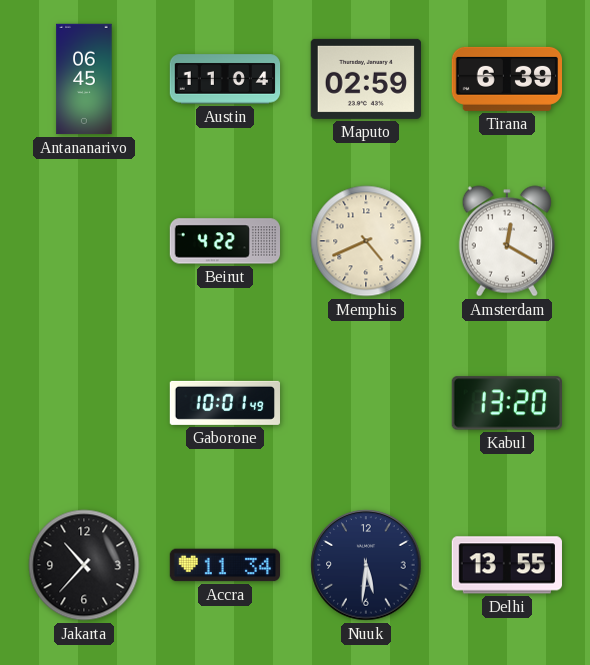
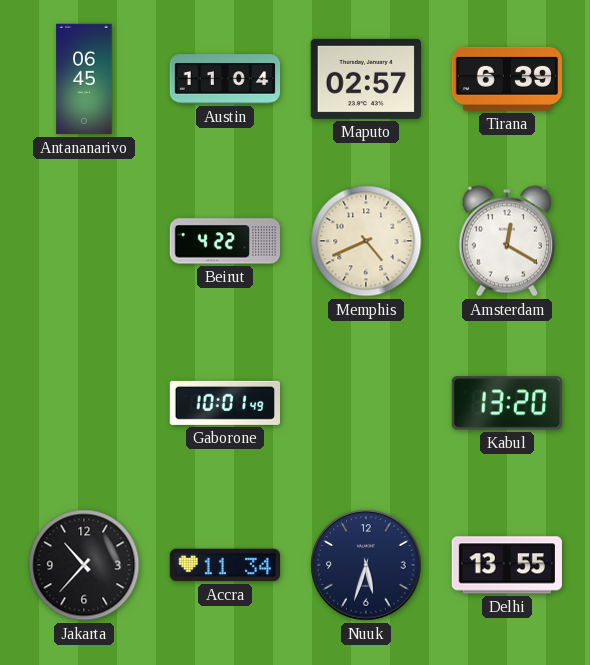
Maputo: 02:59 -> 02:57 (365, 79)
Nuuk: 5:31 -> 5:33 (366, 565)
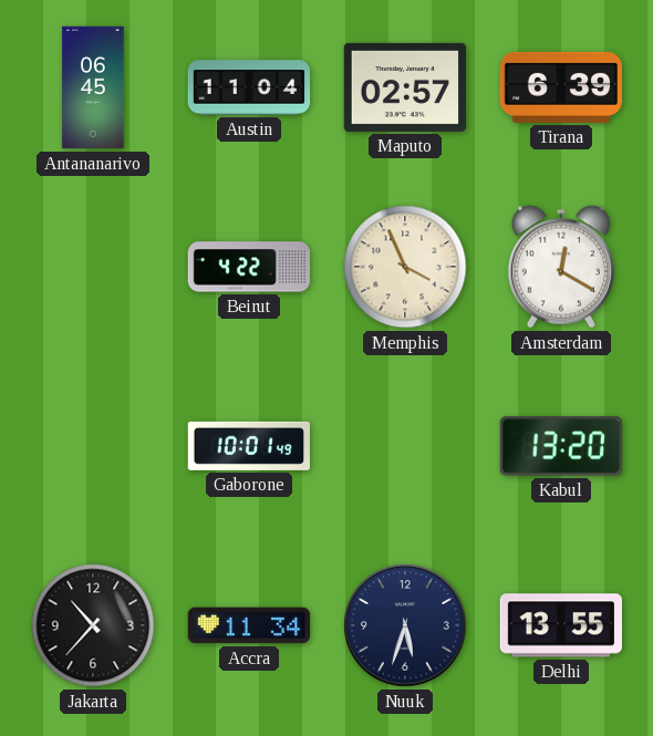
Memphis: 4:41 -> 3:56 (405, 267)
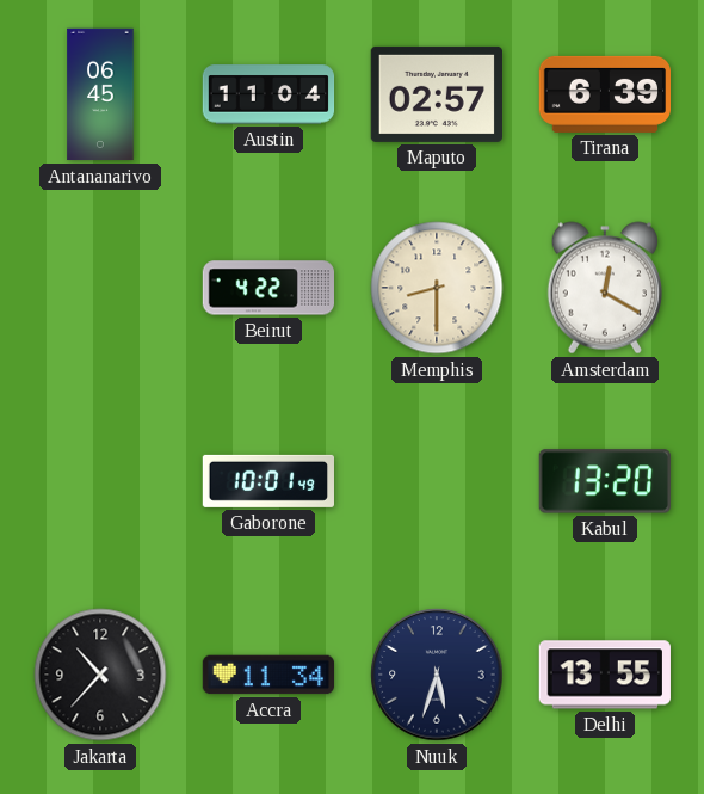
Memphis: 3:56 -> 8:30 (437, 288)
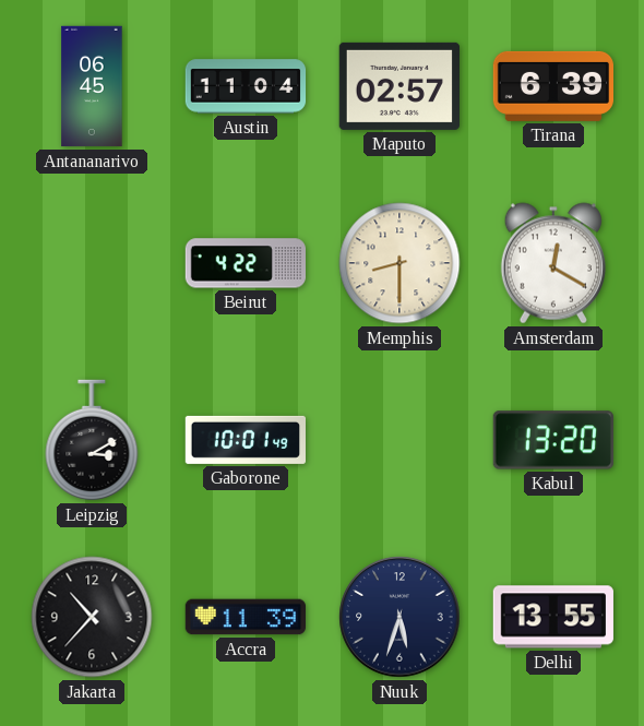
Leipzig: none -> 3:10 (92, 440)
Accra: 11:34 -> 11:39 (246, 617)
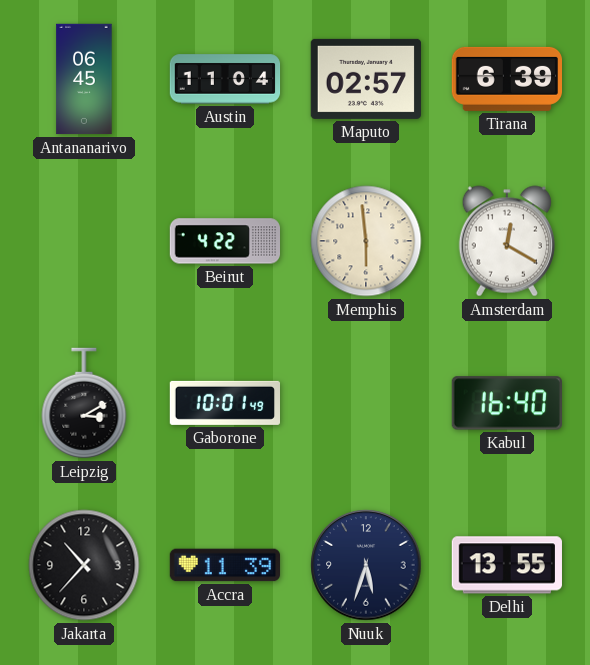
Memphis: 8:30 -> 5:59 (366, 241)
Kabul: 13:20 -> 16:40 (507, 403)
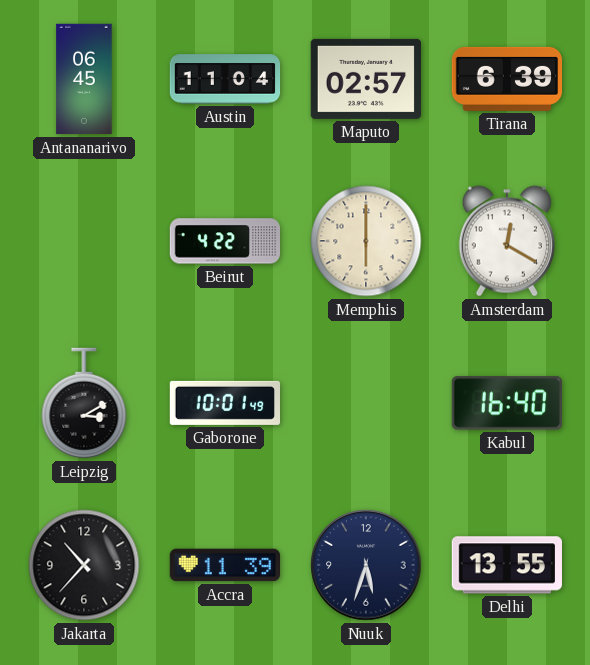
Memphis: 5:59 -> 6:00 (366, 241)
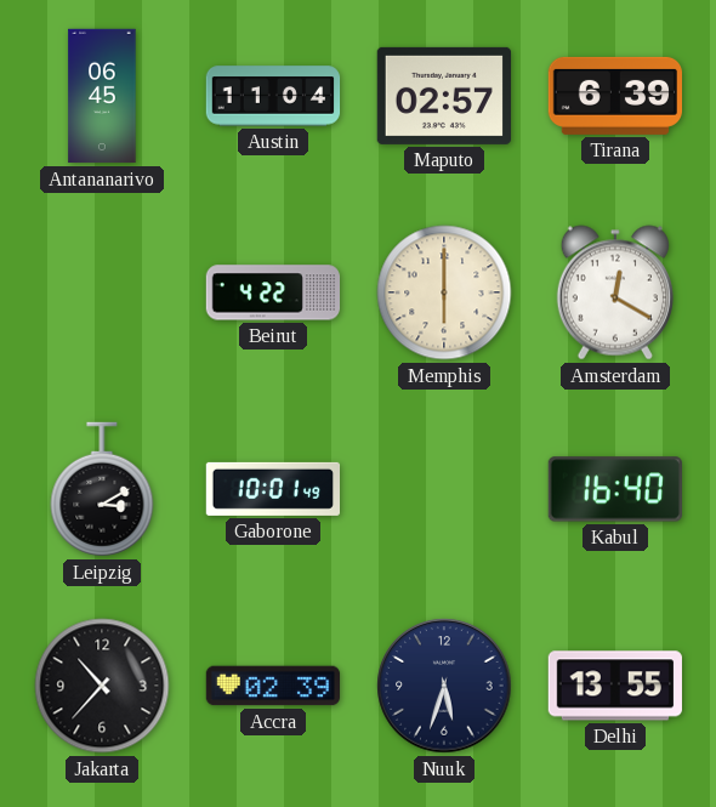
Accra: 11:39 -> 02:39 (273, 686)
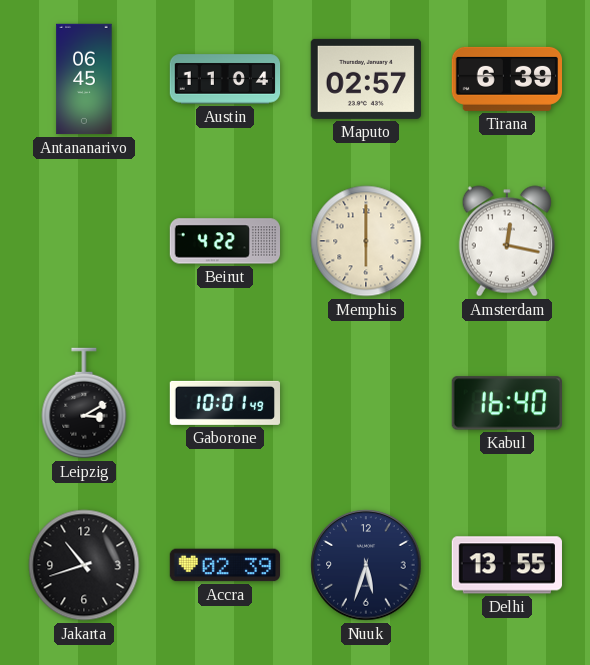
Amsterdam: 12:20 -> 12:17 (507, 241)
Jakarta: 10:37 -> 10:42 (84, 565)
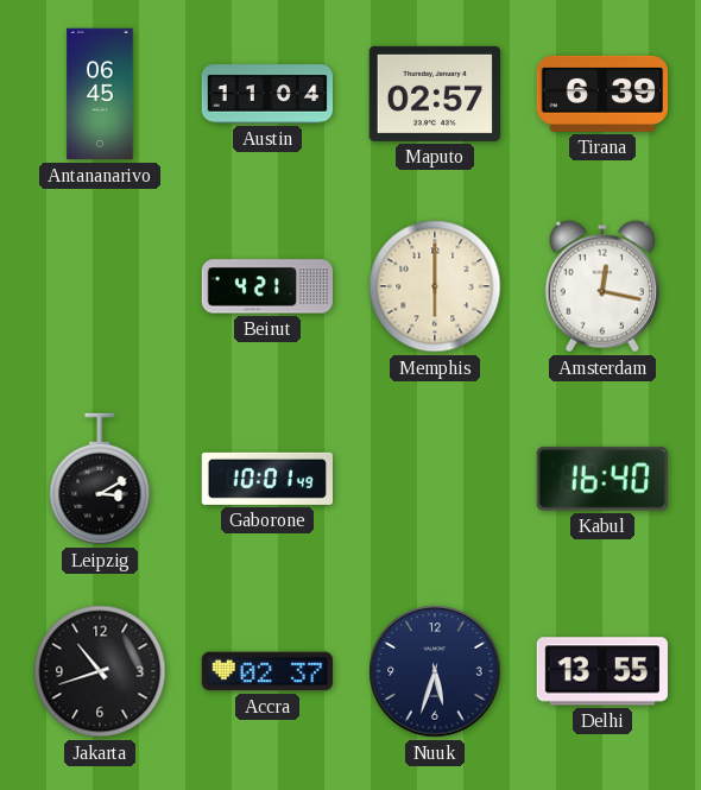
Beirut: 4:22 -> 4:21 (266, 286)
Accra: 02:39 -> 02:37 (267, 671)
